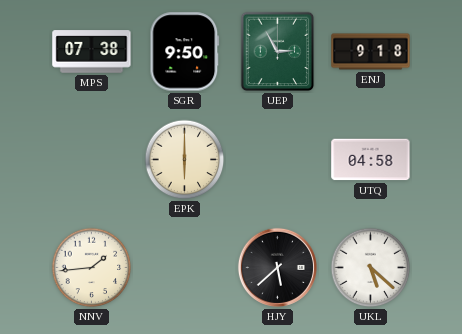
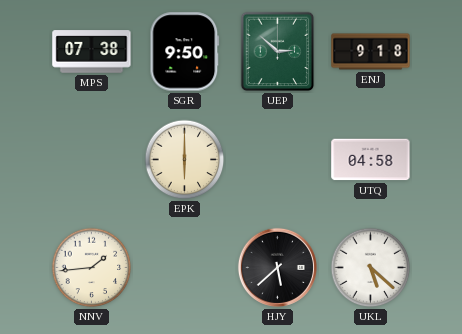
UEP: 2:55 -> 2:52 (278, 52)
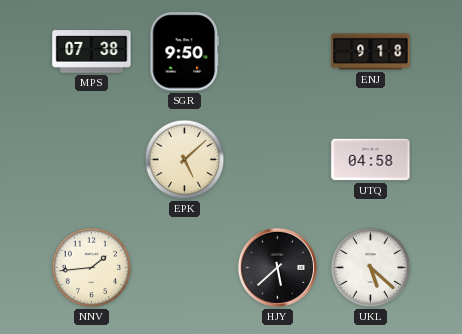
UEP: 2:52 -> none (278, 52)
EPK: 6:00 -> 5:08 (185, 160)
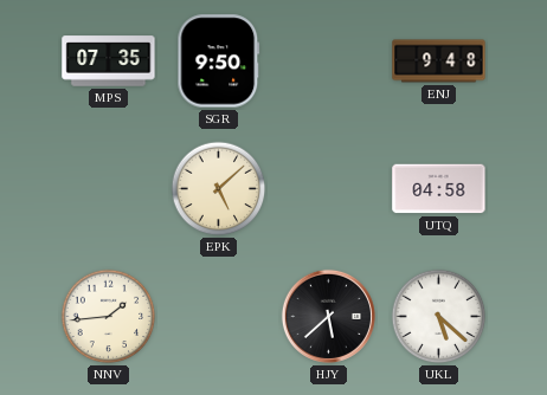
MPS: 07:38 -> 07:35 (109, 61)
ENJ: 9:18 -> 9:48 (439, 61)
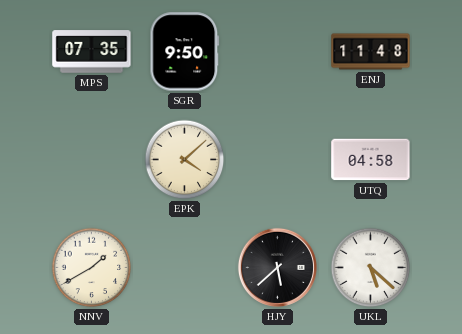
ENJ: 9:48 -> 11:48 (371, 52)
EPK: 5:08 -> 4:08 (185, 160)
NNV: 1:44 -> 1:40 (92, 268)
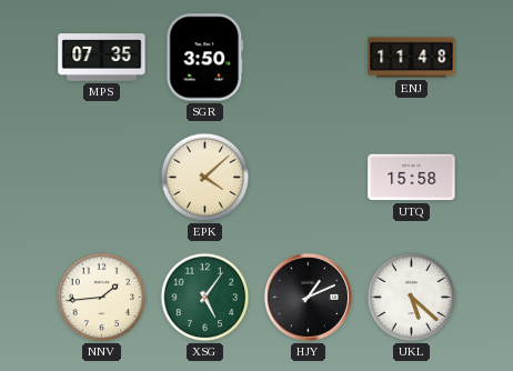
SGR: 9:50 -> 3:50 (205, 58)
UTQ: 04:58 -> 15:58 (412, 178)
NNV: 1:40 -> 1:44 (102, 298)
XSG: none -> 5:06 (205, 298)
HJY: 5:38 -> 1:11 (308, 297)
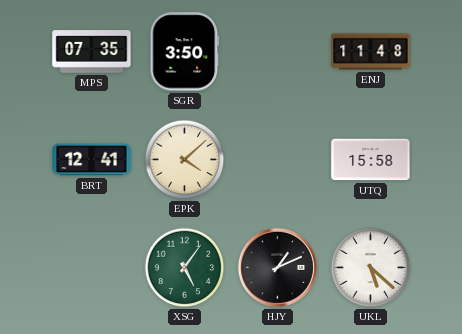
BRT: none -> 12:41 (92, 160)
NNV: 1:44 -> none (102, 298)
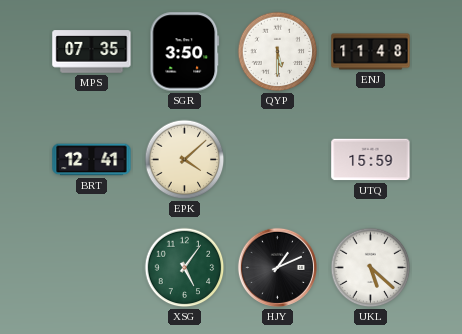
QYP: none -> 5:30 (278, 52)
UTQ: 15:58 -> 15:59 (371, 160)
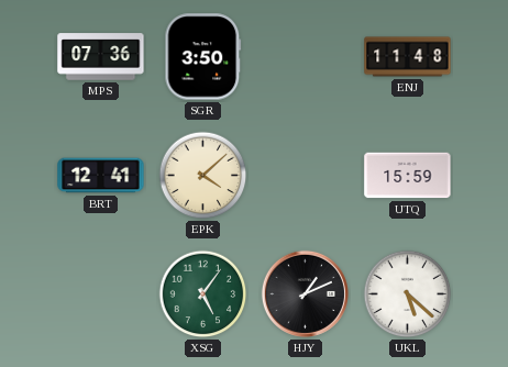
MPS: 07:35 -> 07:36 (101, 57)
QYP: 5:30 -> none (278, 52)
